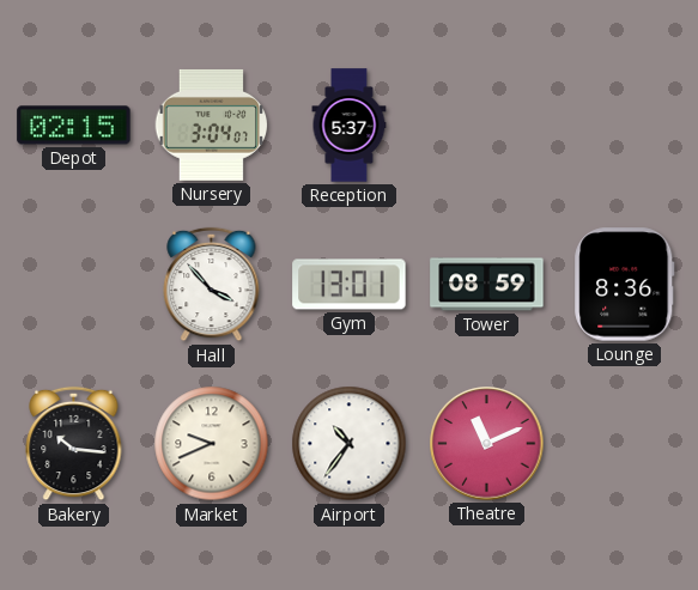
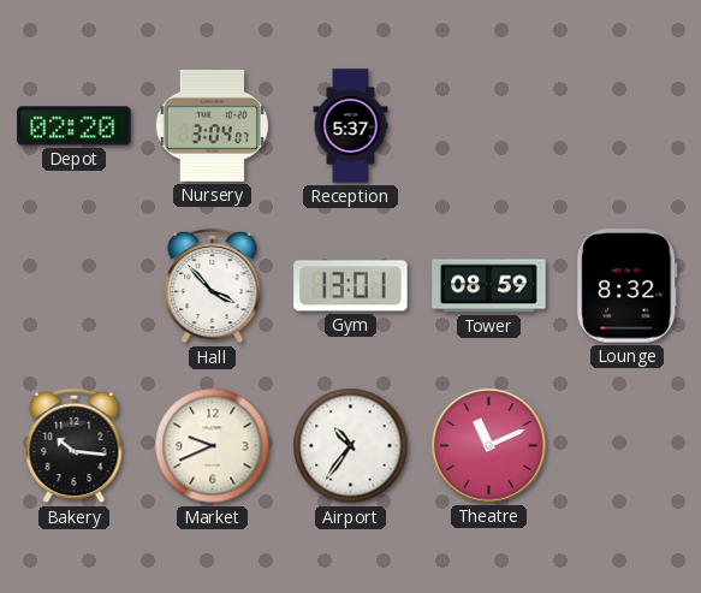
Depot: 02:15 -> 02:20 (75, 126)
Lounge: 8:36 -> 8:32 (628, 286)
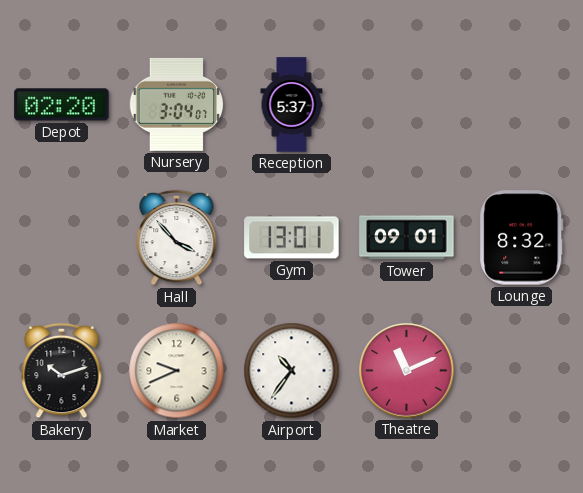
Tower: 08:59 -> 09:01 (407, 238)
Bakery: 10:16 -> 10:12 (62, 371)
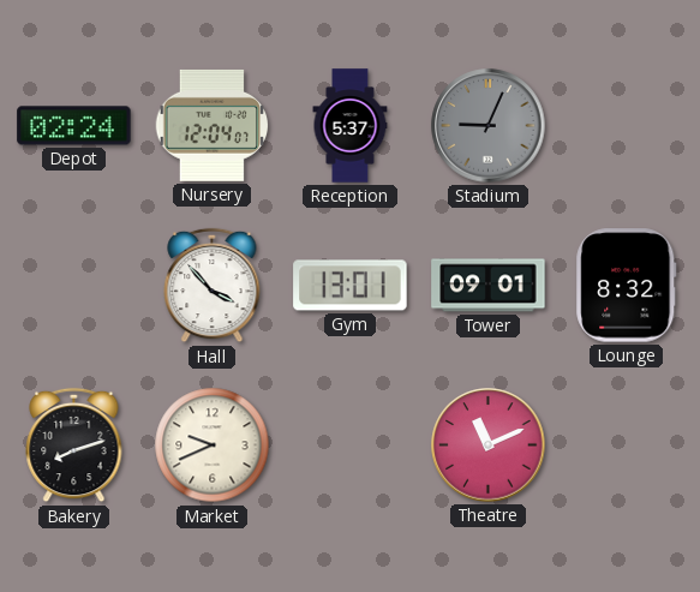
Depot: 02:20 -> 02:24 (74, 126)
Nursery: 3:04 -> 12:04 (213, 125)
Stadium: none -> 9:04 (489, 126)
Bakery: 10:12 -> 8:12 (74, 446)
Airport: 10:36 -> none (292, 371)
